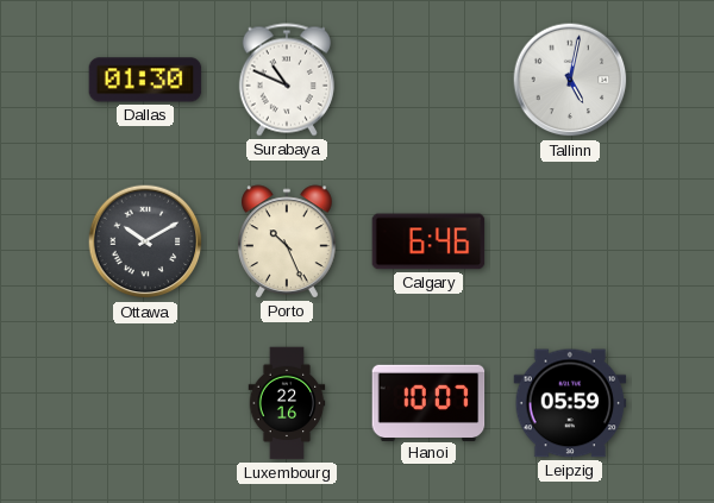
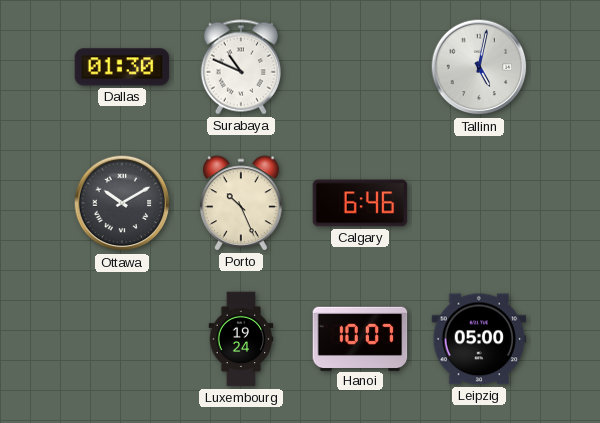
Luxembourg: 22:16 -> 19:24 (241, 339)
Leipzig: 05:59 -> 05:00 (479, 339)
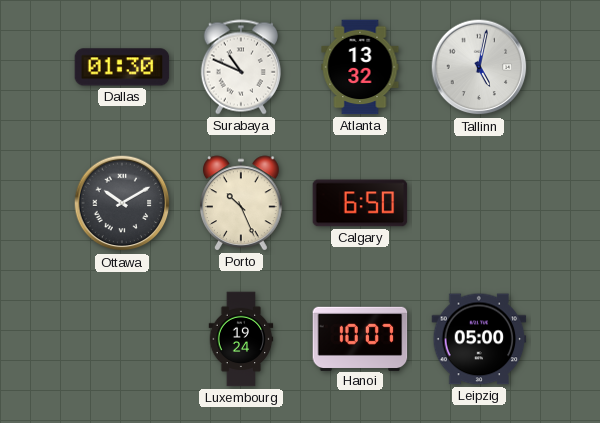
Atlanta: none -> 13:32 (360, 67)
Calgary: 6:46 -> 6:50 (360, 203)
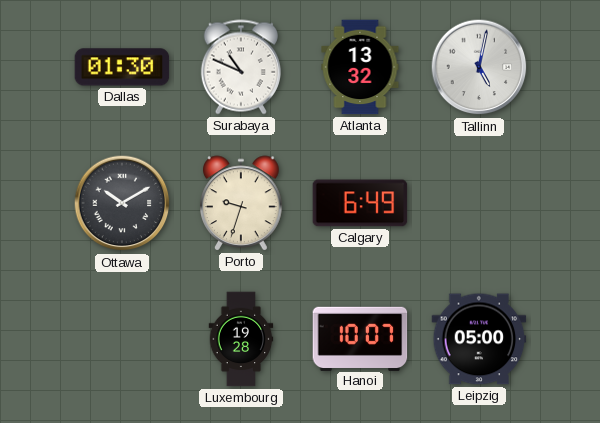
Porto: 10:26 -> 9:33 (242, 203)
Calgary: 6:50 -> 6:49 (360, 203)
Luxembourg: 19:24 -> 19:28 (241, 339)
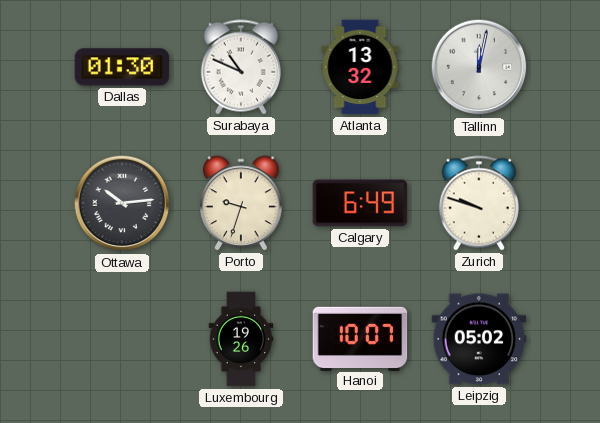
Tallinn: 5:02 -> 12:02 (479, 67)
Ottawa: 10:10 -> 10:14 (122, 203)
Zurich: none -> 9:48 (479, 203)
Luxembourg: 19:28 -> 19:26 (241, 339)
Leipzig: 05:00 -> 05:02 (479, 339)
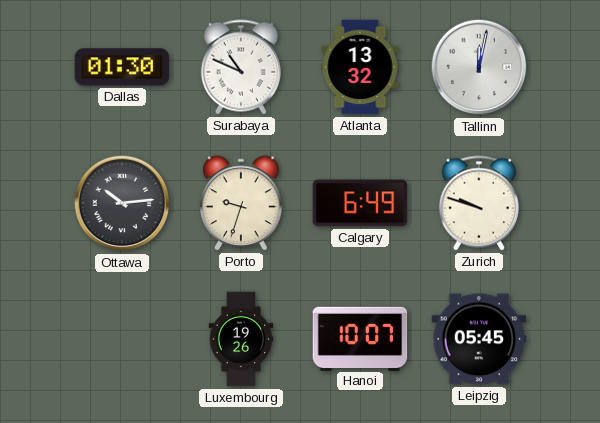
Leipzig: 05:02 -> 05:45 (479, 339)
